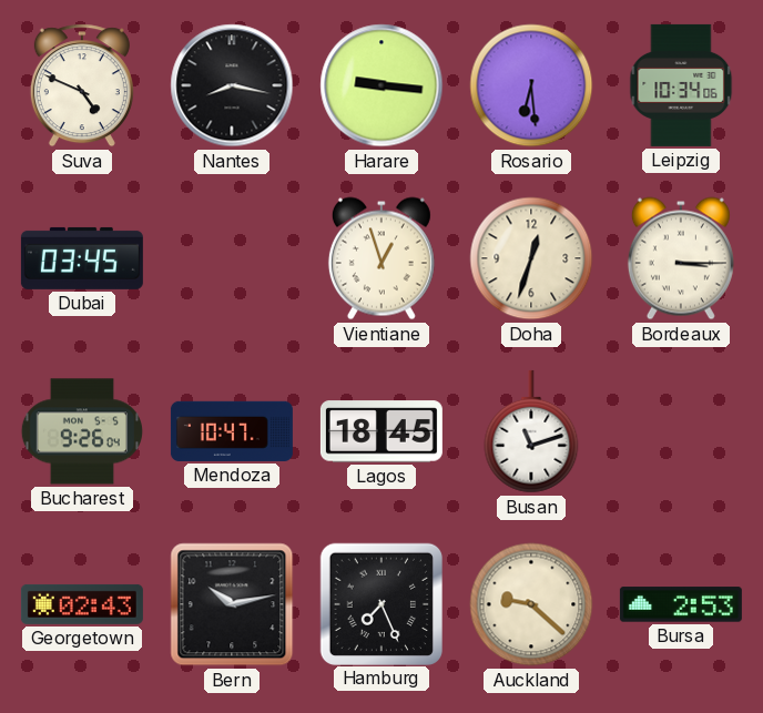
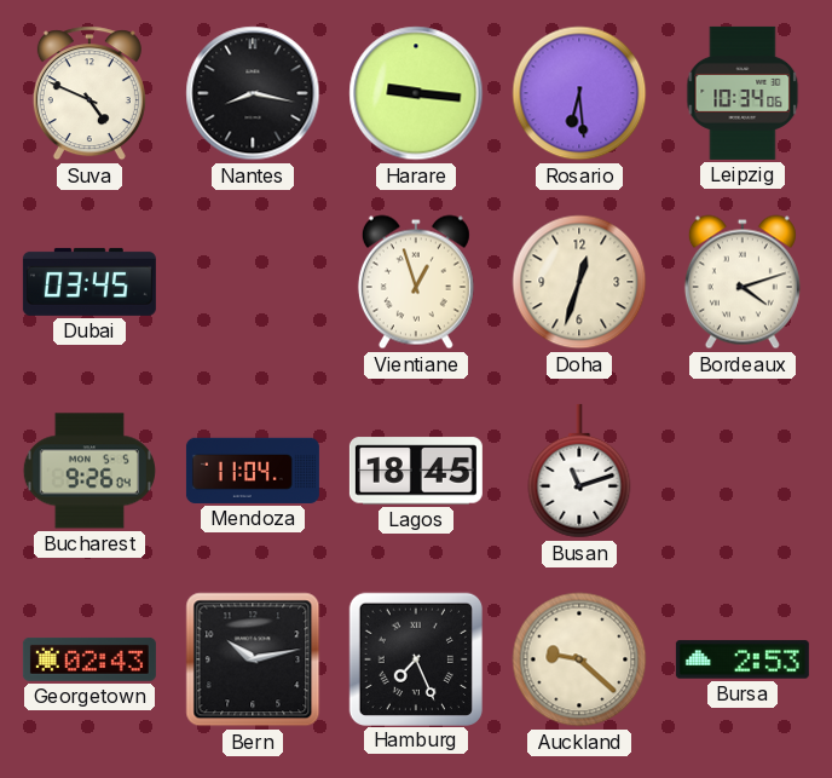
Bordeaux: 3:15 -> 4:12 (743, 282)
Mendoza: 10:47 -> 11:04 (253, 471)
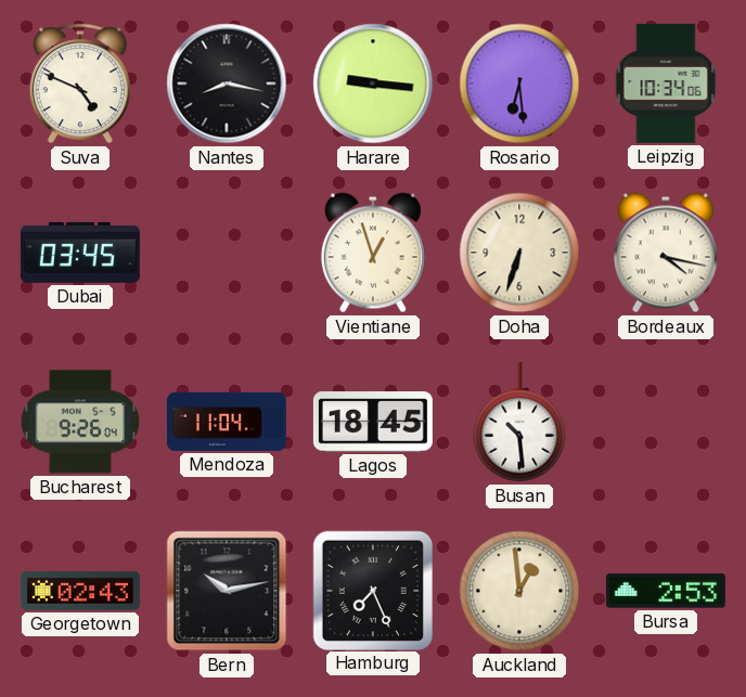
Doha: 12:33 -> 6:33 (519, 253)
Bordeaux: 4:12 -> 4:17 (666, 253)
Busan: 11:12 -> 10:29 (519, 422)
Auckland: 9:22 -> 12:59 (519, 591)
